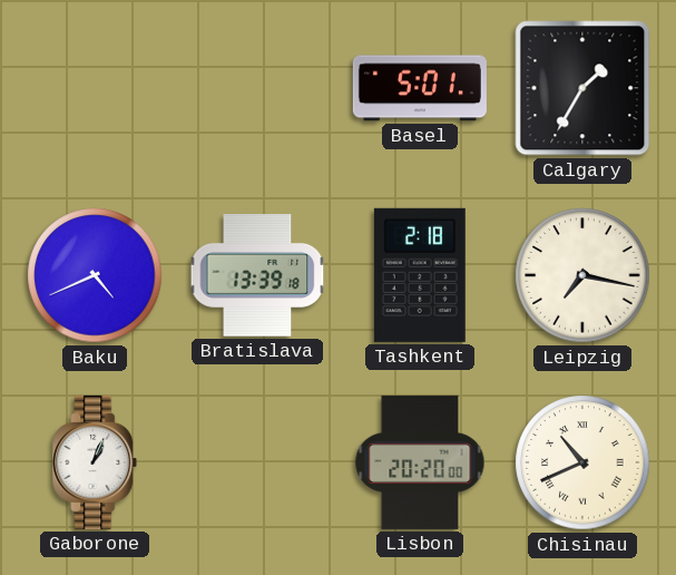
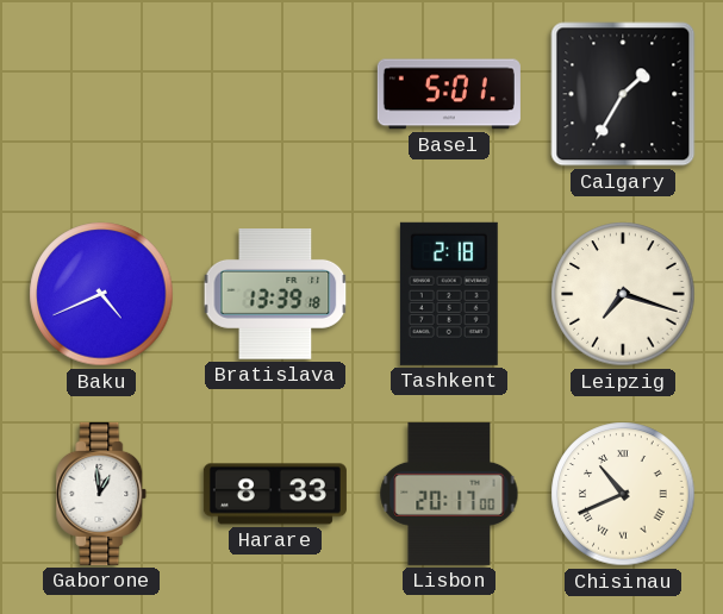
Leipzig: 7:17 -> 7:18 (623, 294)
Gaborone: 1:04 -> 12:59 (101, 494)
Harare: none -> 8:33 (275, 494)
Lisbon: 20:20 -> 20:17 (449, 494)
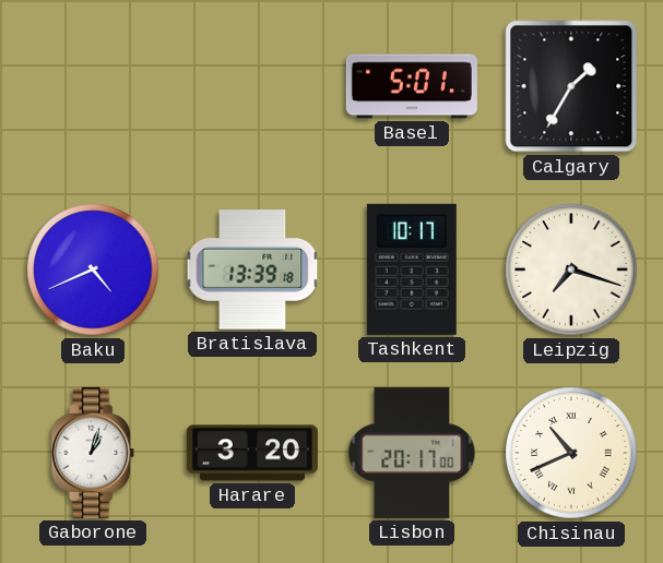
Tashkent: 2:18 -> 10:17 (412, 269)
Gaborone: 12:59 -> 1:03 (93, 453)
Harare: 8:33 -> 3:20 (252, 453)
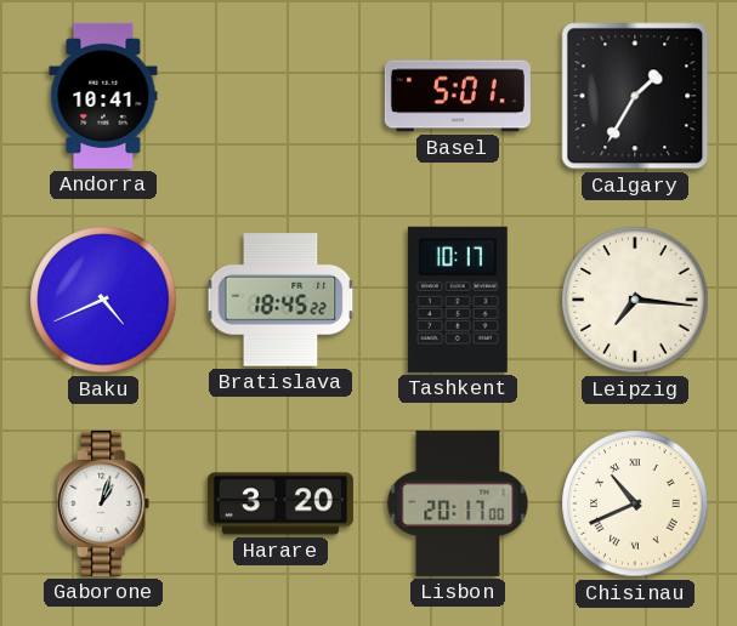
Andorra: none -> 10:41 (103, 96)
Bratislava: 13:39 -> 18:45 (280, 300)
Leipzig: 7:18 -> 7:16 (635, 300)
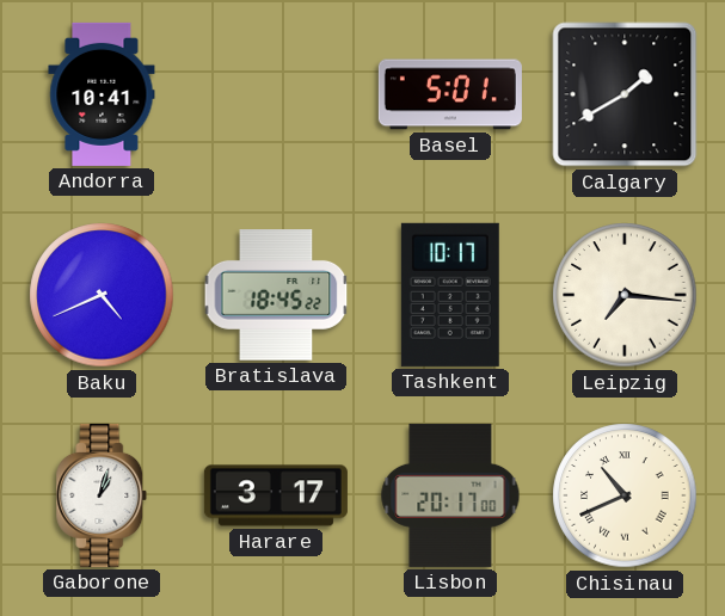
Calgary: 1:35 -> 1:40 (625, 94)
Harare: 3:20 -> 3:17 (276, 495)
